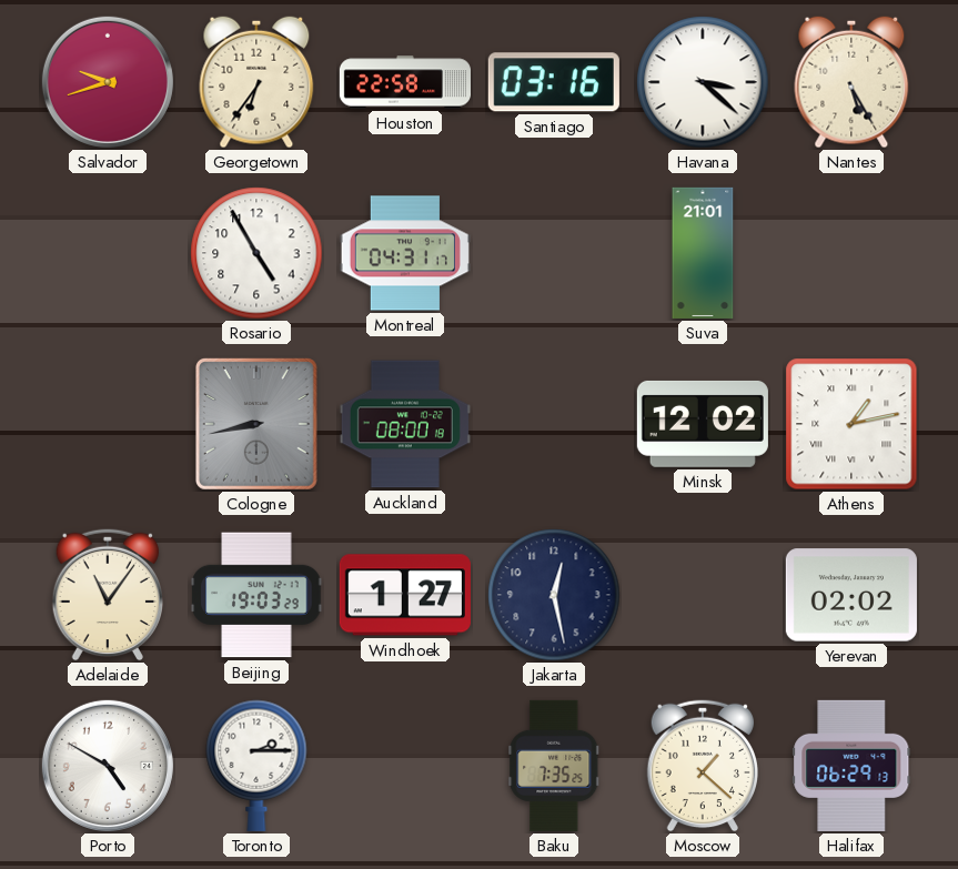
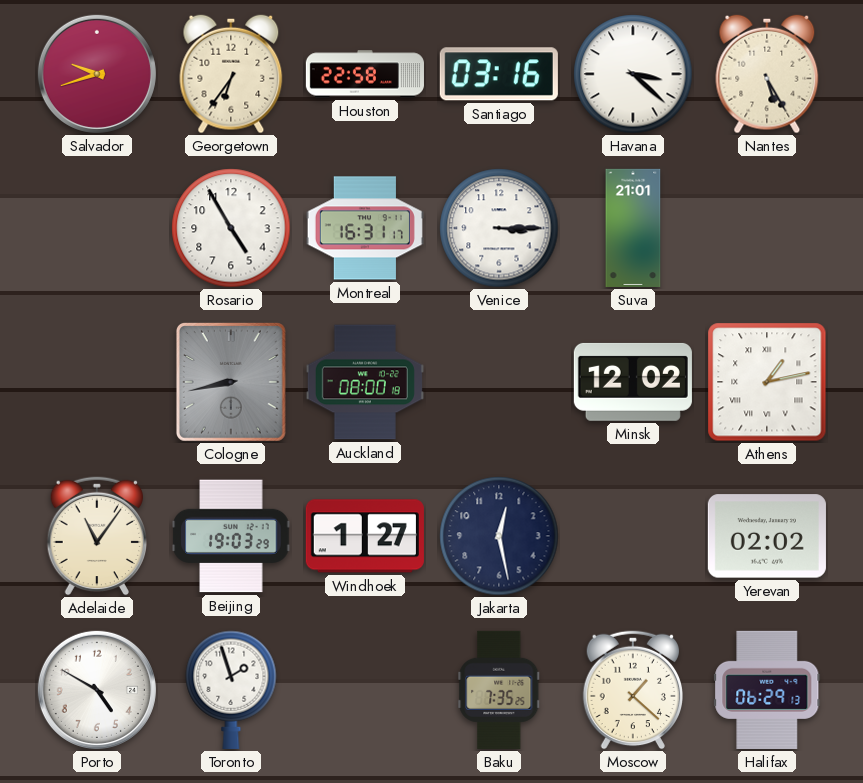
Montreal: 04:31 -> 16:31 (365, 228)
Venice: none -> 3:15 (499, 228)
Toronto: 2:15 -> 1:57 (231, 690)
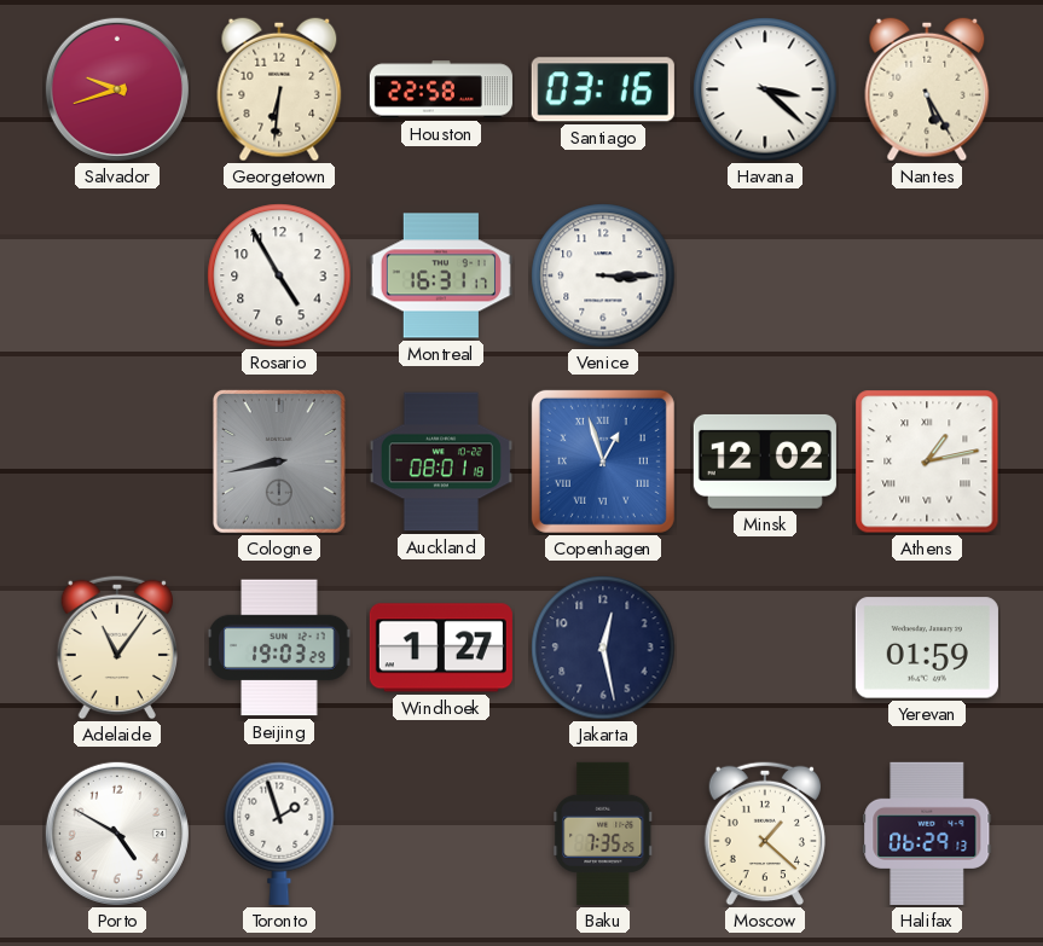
Georgetown: 6:36 -> 6:31 (279, 89)
Suva: 21:01 -> none (633, 228)
Auckland: 08:00 -> 08:01 (441, 462)
Copenhagen: none -> 12:57 (603, 462)
Yerevan: 02:02 -> 01:59 (927, 648)
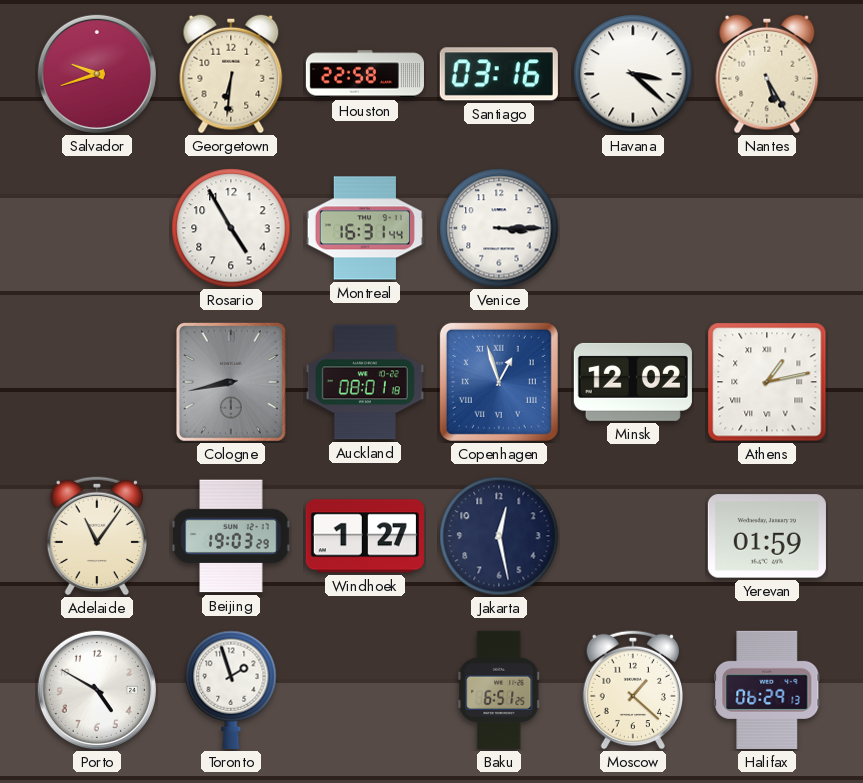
Montreal: 16:31:17 -> 16:31:44 (365, 228)
Baku: 7:35 -> 6:51 (499, 690)
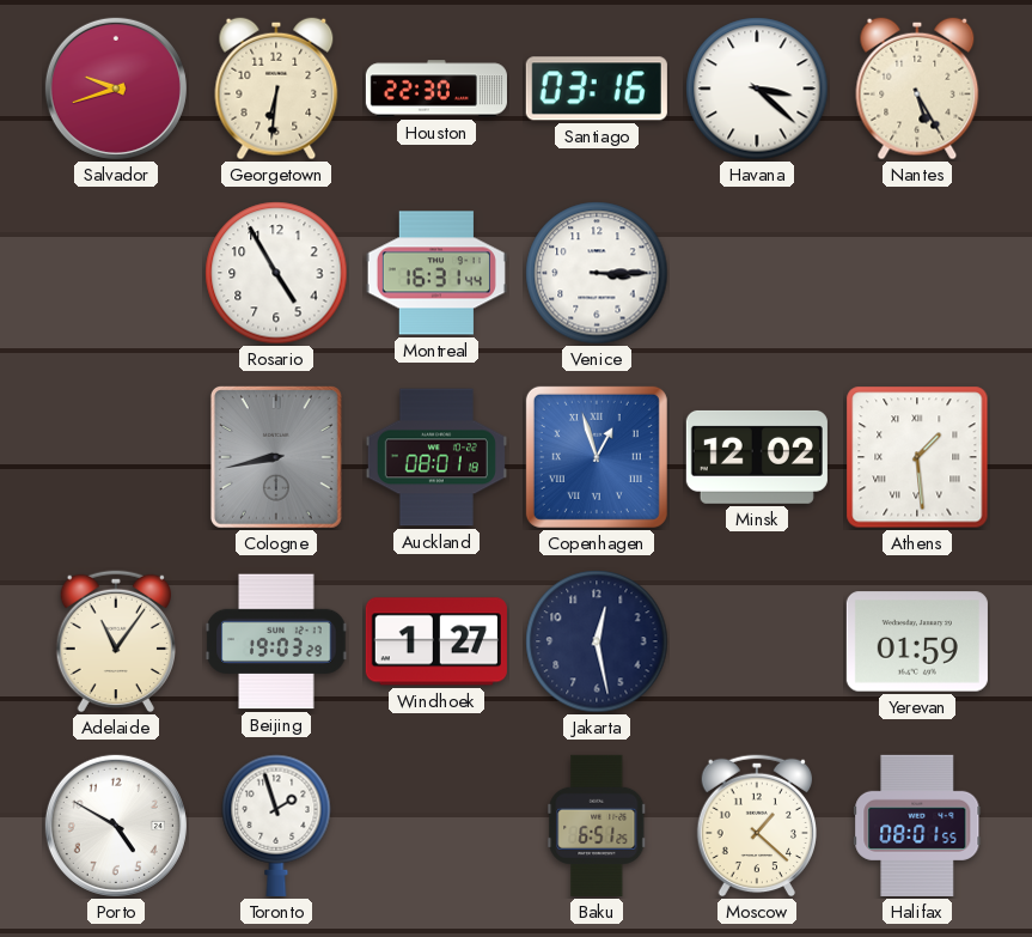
Houston: 22:58 -> 22:30 (436, 89)
Athens: 1:13 -> 1:29 (917, 457)
Halifax: 06:29 -> 08:01 (917, 826)
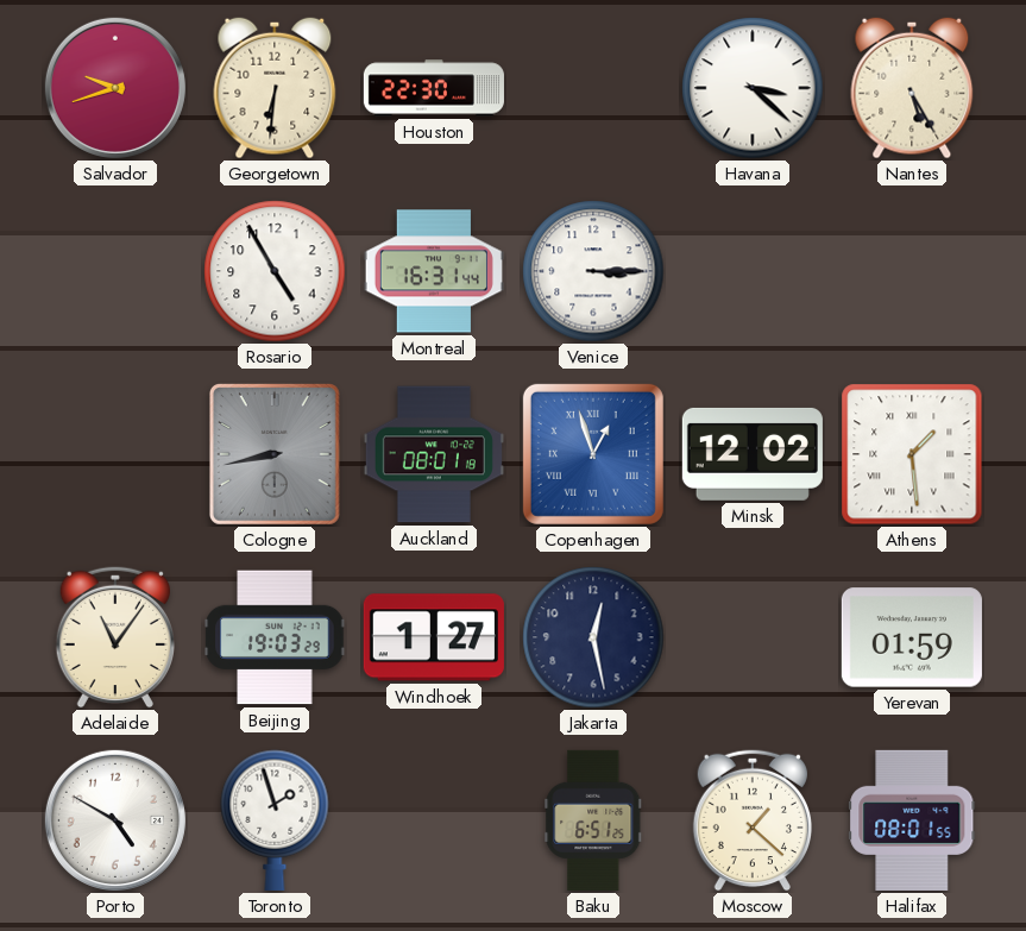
Santiago: 03:16 -> none (597, 89)
